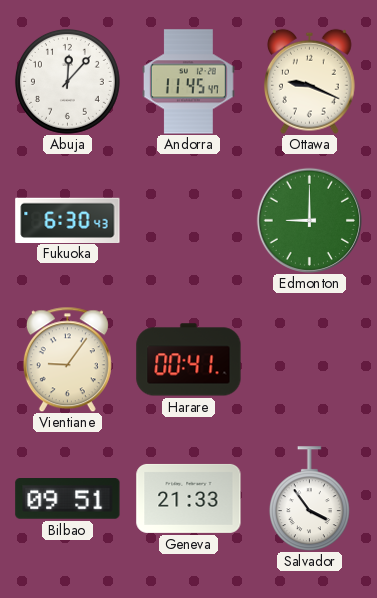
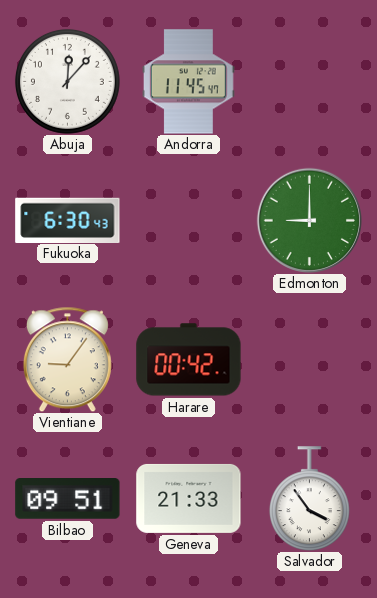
Ottawa: 9:19 -> none (309, 81)
Harare: 00:41 -> 00:42 (189, 360)
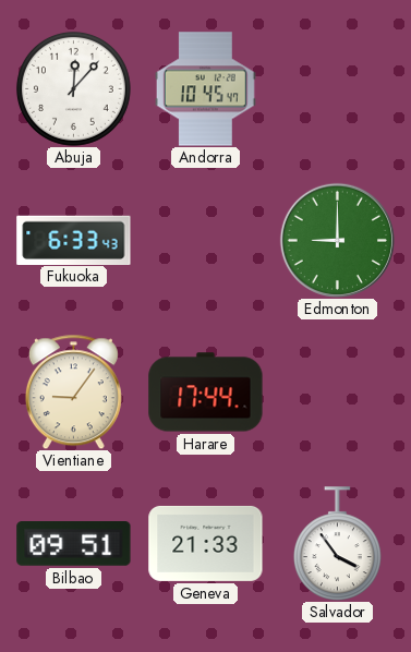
Andorra: 11:45 -> 10:45 (205, 89)
Fukuoka: 6:30 -> 6:33 (74, 240)
Harare: 00:42 -> 17:44 (206, 393)
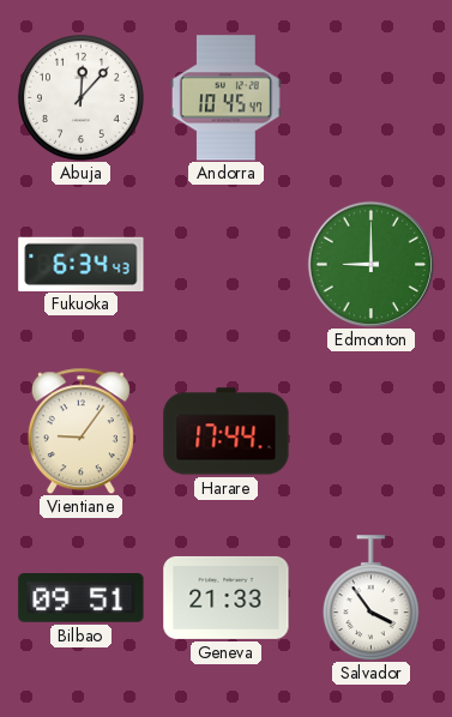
Fukuoka: 6:33 -> 6:34 (82, 264)
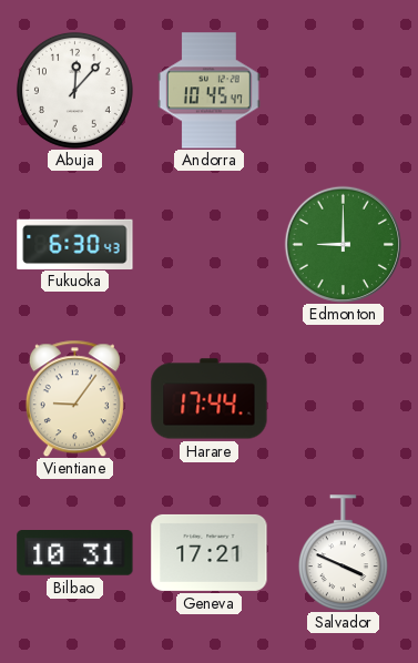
Fukuoka: 6:34 -> 6:30 (75, 244)
Bilbao: 09:51 -> 10:31 (75, 553)
Geneva: 21:33 -> 17:21 (210, 552)
Salvador: 3:54 -> 3:49 (343, 553)
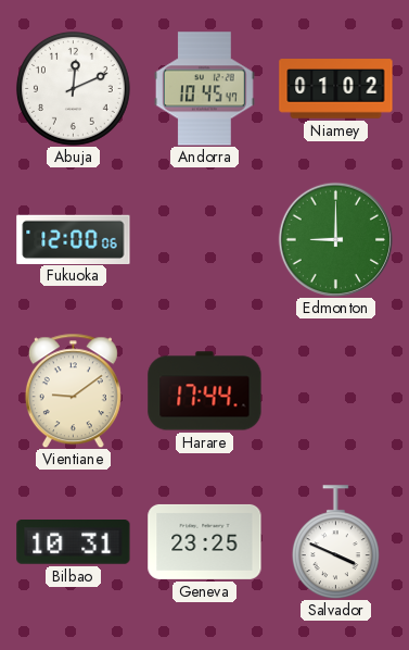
Abuja: 12:07 -> 12:11 (73, 88)
Niamey: none -> 01:02 (336, 89)
Fukuoka: 6:30 -> 12:00 (74, 239)
Vientiane: 9:06 -> 9:09 (73, 390)
Geneva: 17:21 -> 23:25 (205, 541)
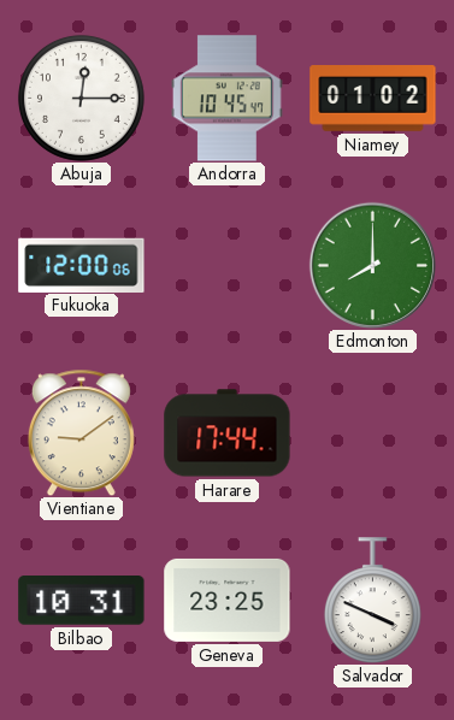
Abuja: 12:11 -> 12:15 (81, 98)
Edmonton: 9:00 -> 8:00 (372, 265)
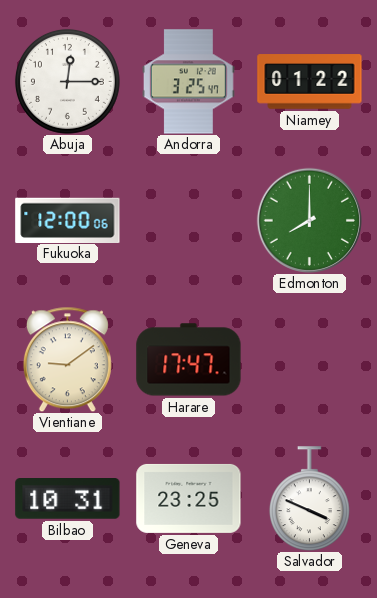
Andorra: 10:45 -> 3:25 (188, 82)
Niamey: 01:02 -> 01:22 (310, 82)
Harare: 17:44 -> 17:47 (189, 360)
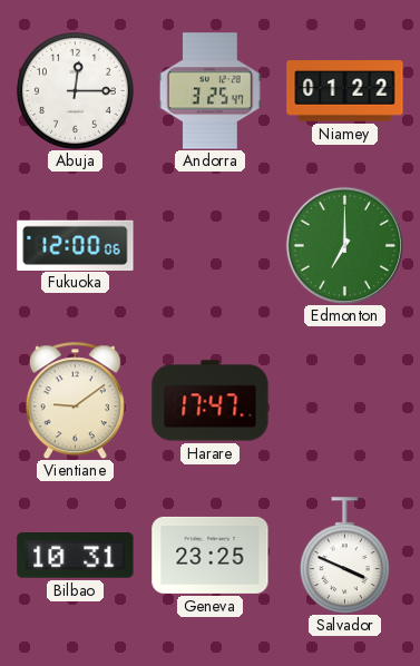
Edmonton: 8:00 -> 7:00 (344, 245)
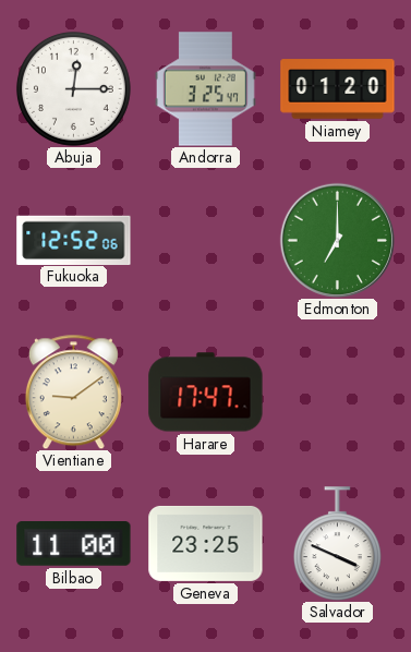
Niamey: 01:22 -> 01:20 (338, 89)
Fukuoka: 12:00 -> 12:52 (74, 240)
Bilbao: 10:31 -> 11:00 (74, 544)
